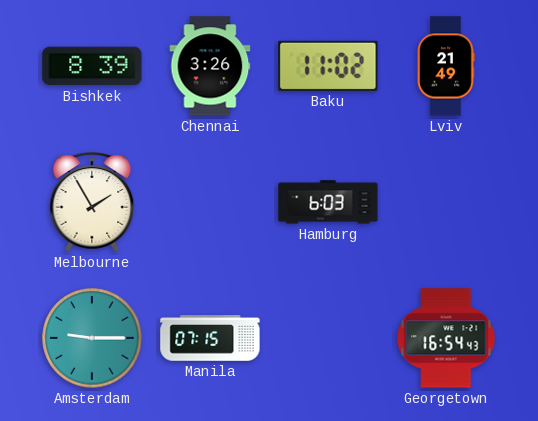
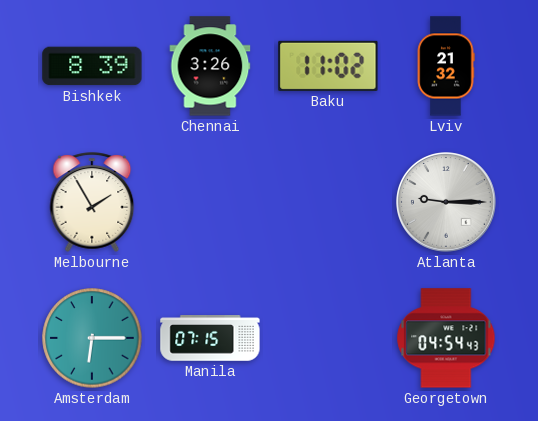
Lviv: 21:49 -> 21:32 (446, 66)
Hamburg: 6:03 -> none (328, 202)
Atlanta: none -> 9:15 (447, 203)
Amsterdam: 9:15 -> 6:15 (92, 338)
Georgetown: 16:54 -> 04:54 (446, 338)
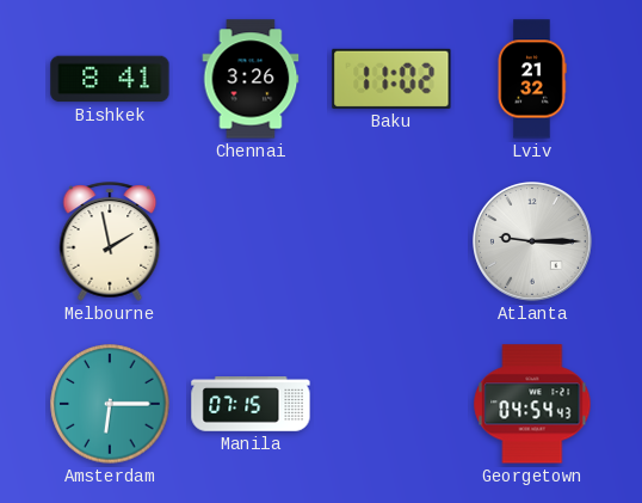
Bishkek: 8:39 -> 8:41 (110, 79)
Melbourne: 1:55 -> 1:58 (110, 241)
